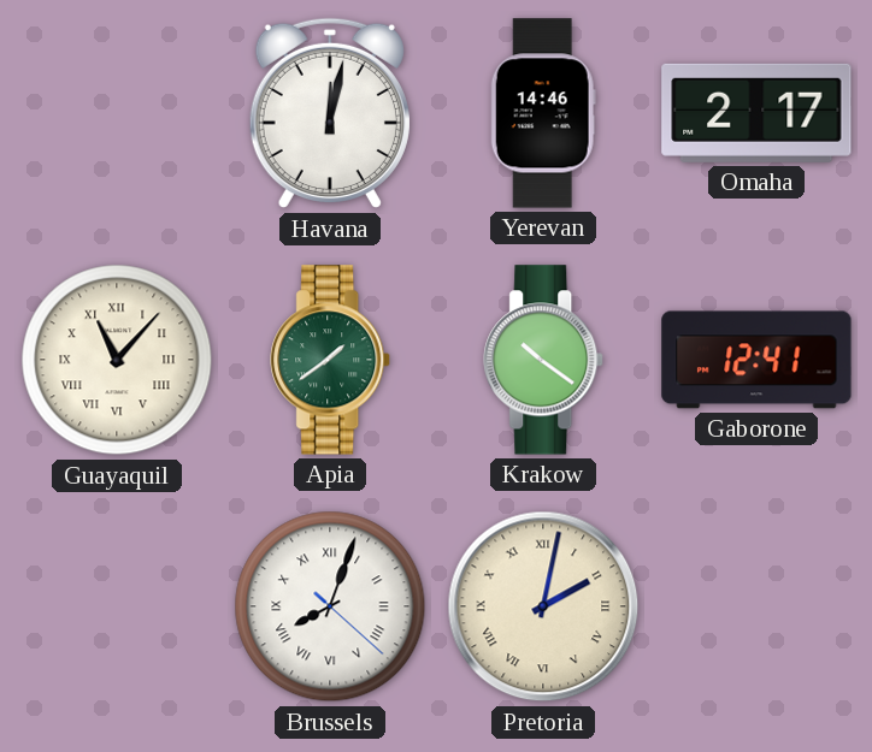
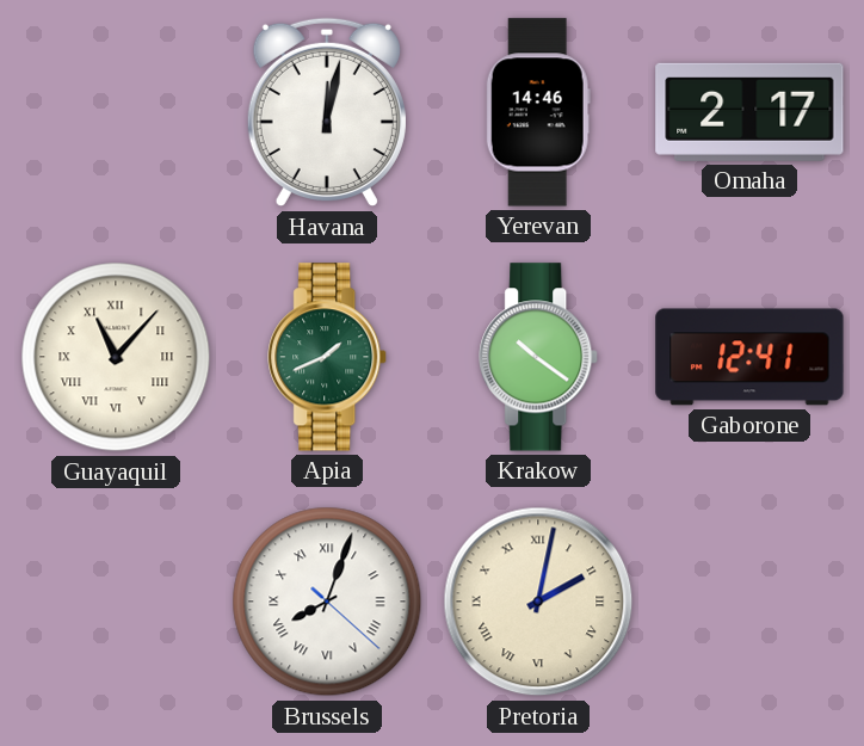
Apia: 1:39 -> 1:41 (328, 357)
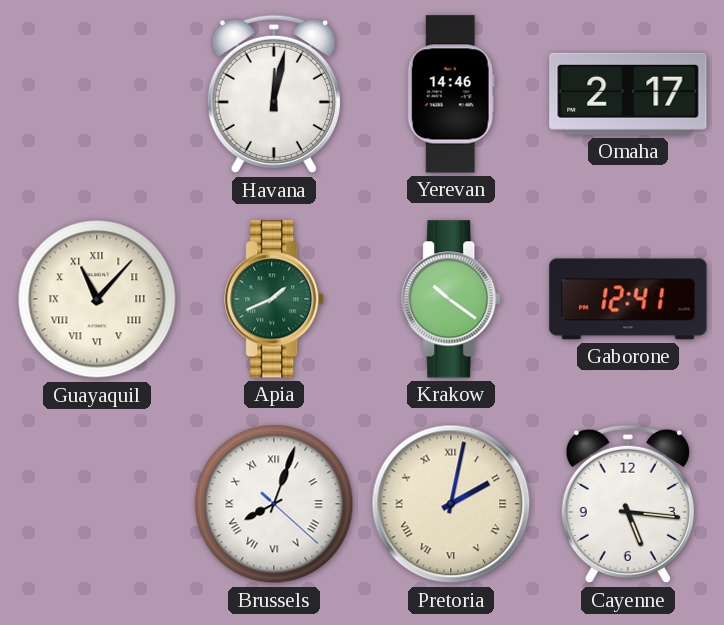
Cayenne: none -> 5:16 (628, 504)
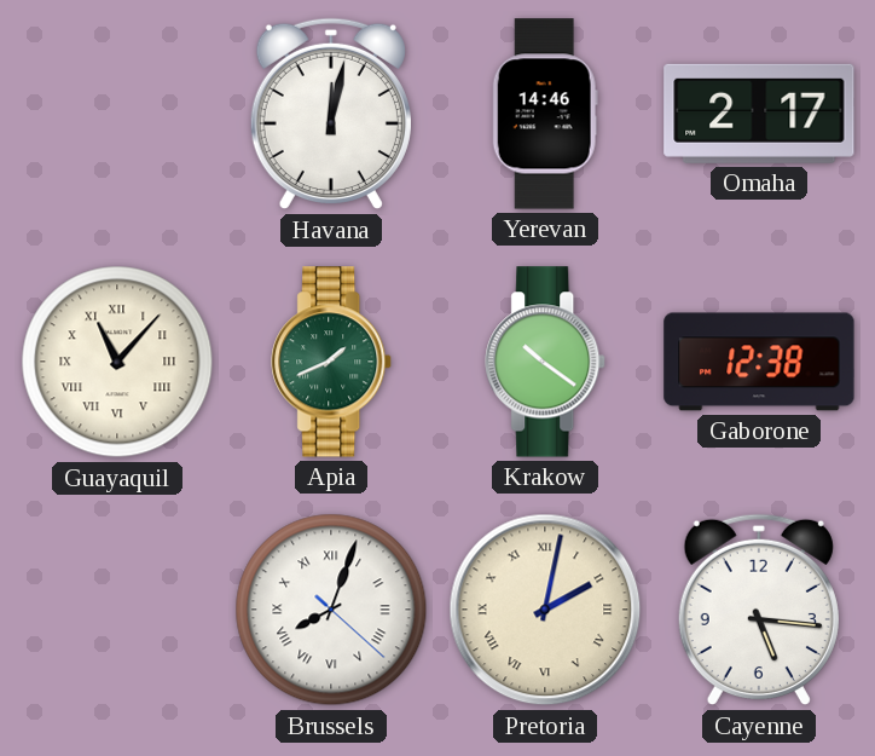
Gaborone: 12:41 -> 12:38 (759, 362)
